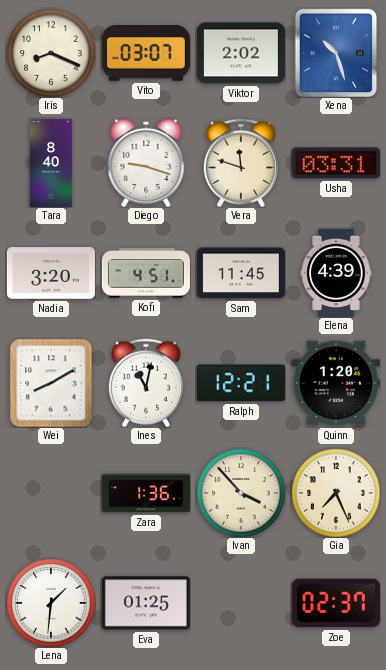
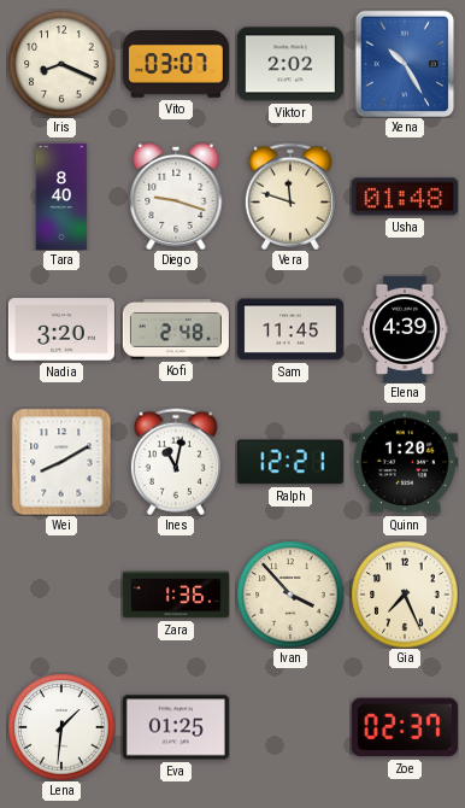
Xena: 10:27 -> 10:25 (405, 64)
Usha: 03:31 -> 01:48 (405, 197)
Kofi: 4:51 -> 2:48 (176, 330)
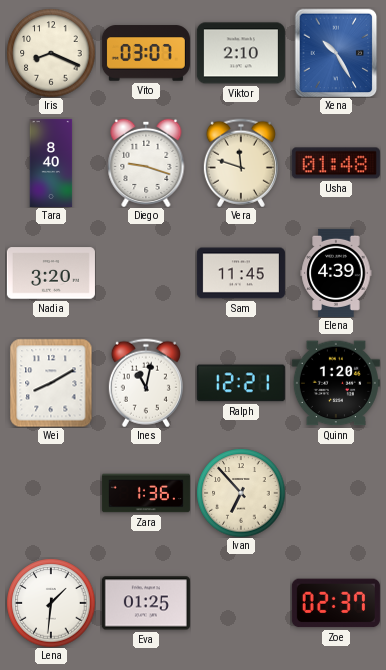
Viktor: 2:02 -> 2:10 (241, 53)
Kofi: 2:48 -> none (176, 330)
Ivan: 3:53 -> 6:53 (241, 493)
Gia: 7:26 -> none (405, 595)
